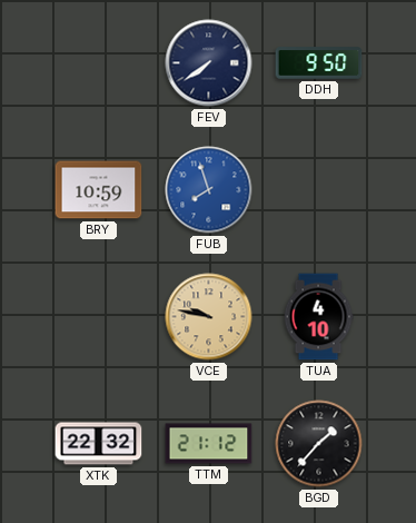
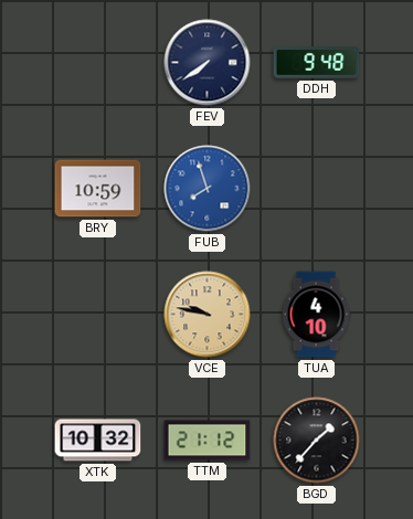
DDH: 9:50 -> 9:48 (317, 63)
XTK: 22:32 -> 10:32 (98, 441)
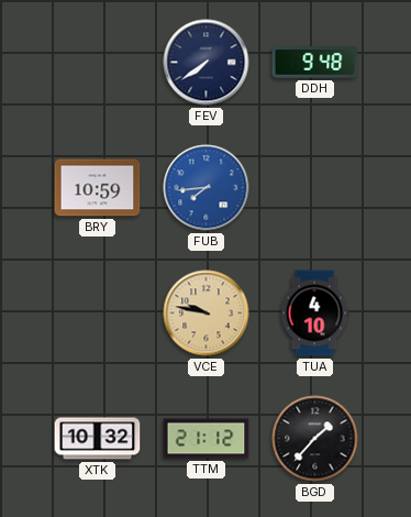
FUB: 7:57 -> 7:44 (207, 188)
